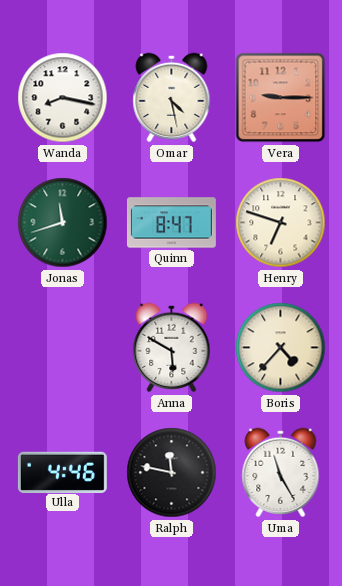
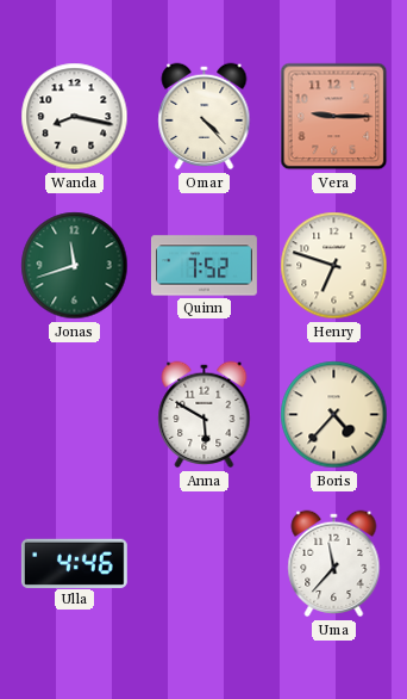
Omar: 4:28 -> 4:23 (205, 117)
Quinn: 8:47 -> 7:52 (203, 266)
Ralph: 11:47 -> none (172, 473)
Uma: 11:25 -> 11:37 (334, 564)
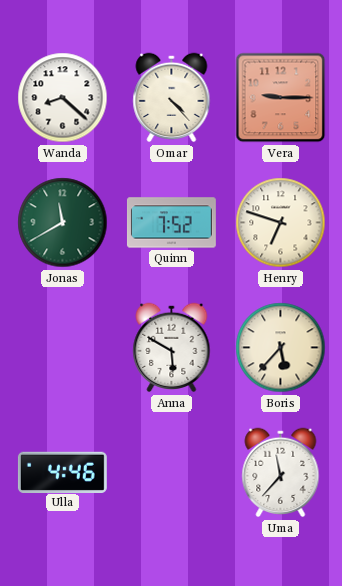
Wanda: 8:17 -> 8:22 (63, 98)
Jonas: 11:42 -> 11:40 (63, 223)
Boris: 4:37 -> 5:37 (281, 348)
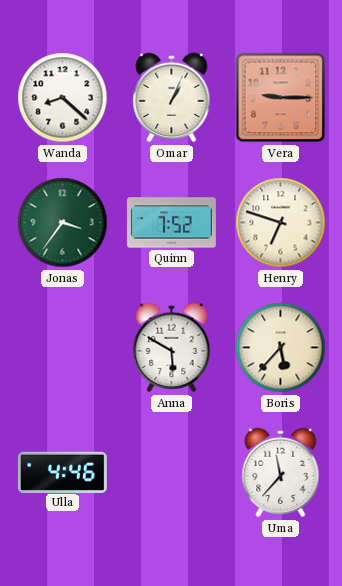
Omar: 4:23 -> 1:04 (172, 98)
Jonas: 11:40 -> 3:36 (63, 223)
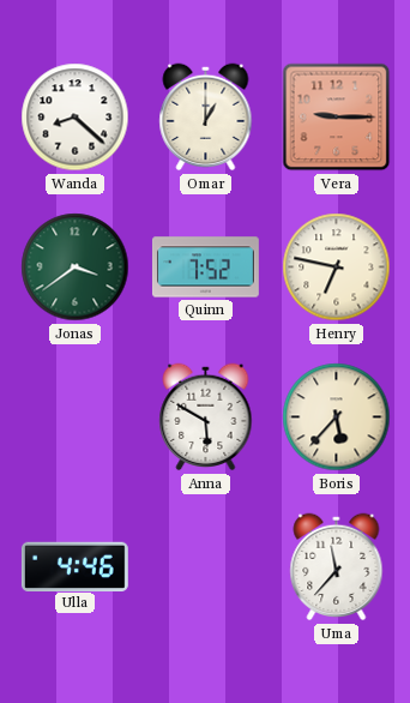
Omar: 1:04 -> 1:00 (206, 118)
Jonas: 3:36 -> 3:39 (76, 268)
Henry: 6:48 -> 6:47 (337, 268)
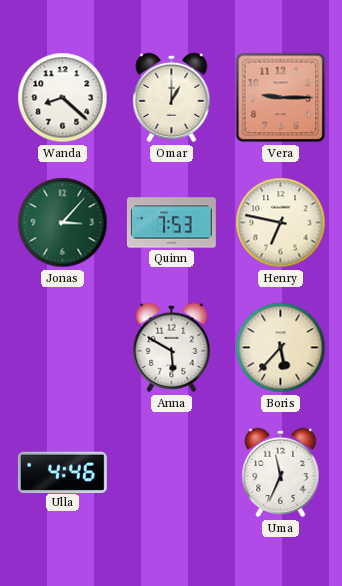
Jonas: 3:39 -> 3:07 (63, 223)
Quinn: 7:52 -> 7:53 (171, 223)
Uma: 11:37 -> 11:34 (281, 473)
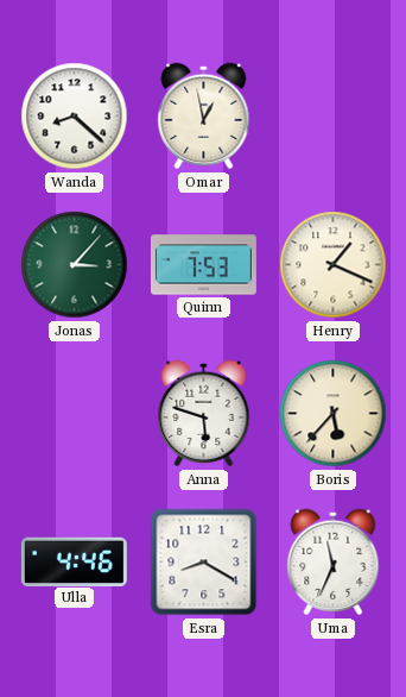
Omar: 1:00 -> 12:58 (204, 117)
Vera: 9:15 -> none (281, 98)
Henry: 6:47 -> 1:19 (334, 265)
Anna: 5:50 -> 5:48 (204, 414)
Esra: none -> 8:20 (204, 563)
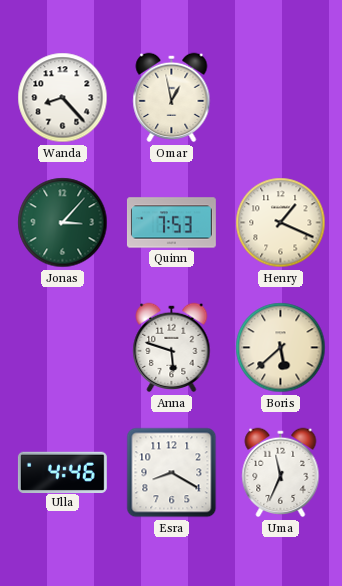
Wanda: 8:22 -> 8:23 (63, 98)
Boris: 5:37 -> 5:38 (281, 348)
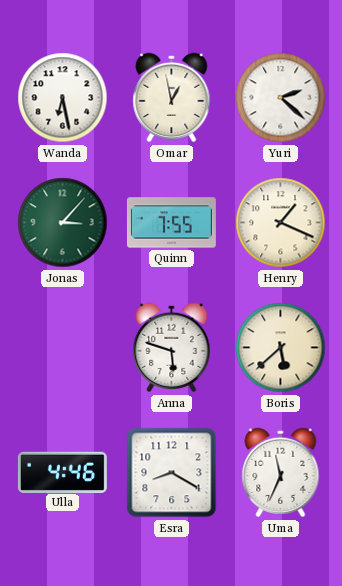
Wanda: 8:23 -> 6:28 (63, 98)
Yuri: none -> 2:22 (281, 98)
Quinn: 7:53 -> 7:55 (171, 223)
